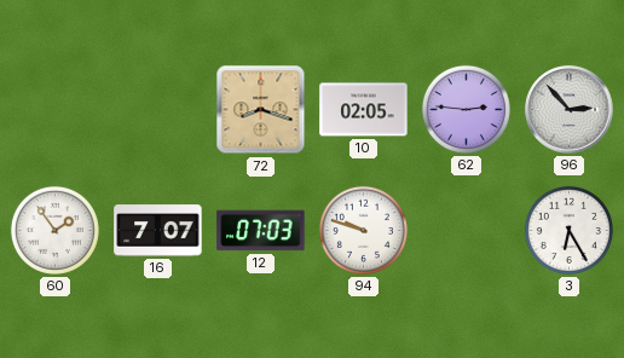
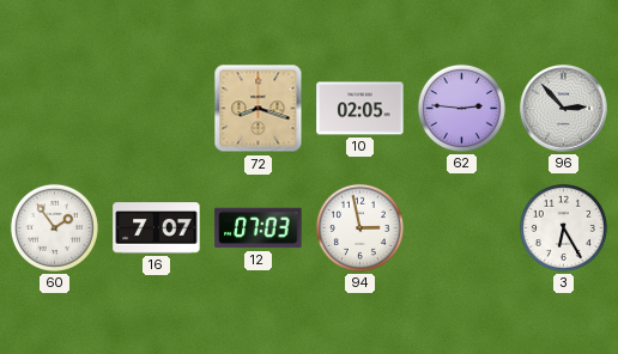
94: 9:48 -> 2:58 (359, 227)
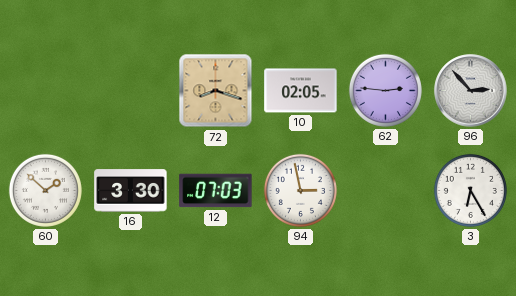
60: 1:54 -> 1:52 (45, 190)
16: 7:07 -> 3:30 (131, 191)
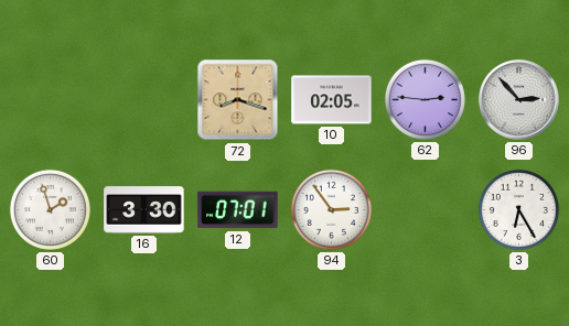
60: 1:52 -> 1:57 (50, 209)
12: 07:03 -> 07:01 (238, 210)
94: 2:58 -> 2:54 (331, 209)
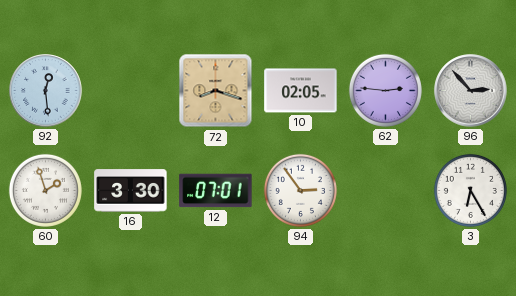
92: none -> 12:29 (46, 91)
